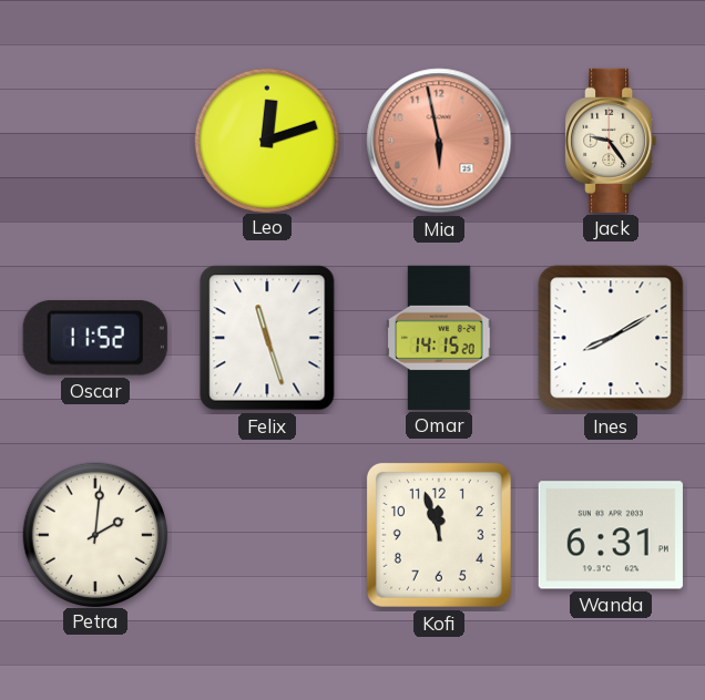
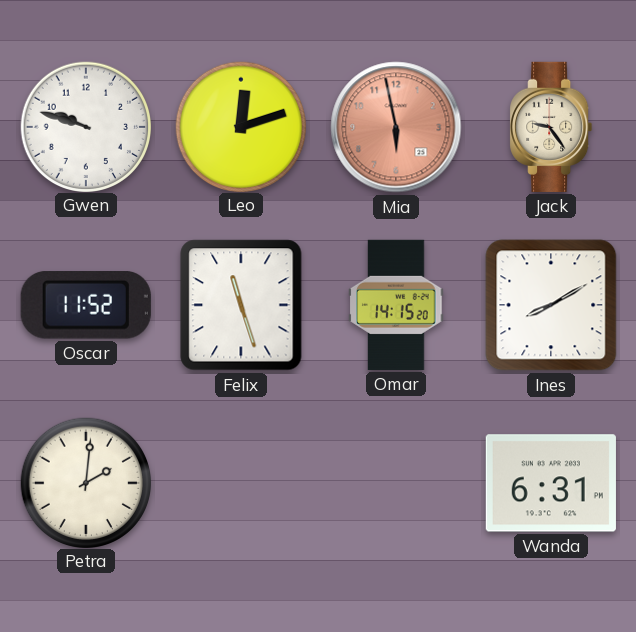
Gwen: none -> 9:48 (85, 126)
Kofi: 11:57 -> none (439, 535)
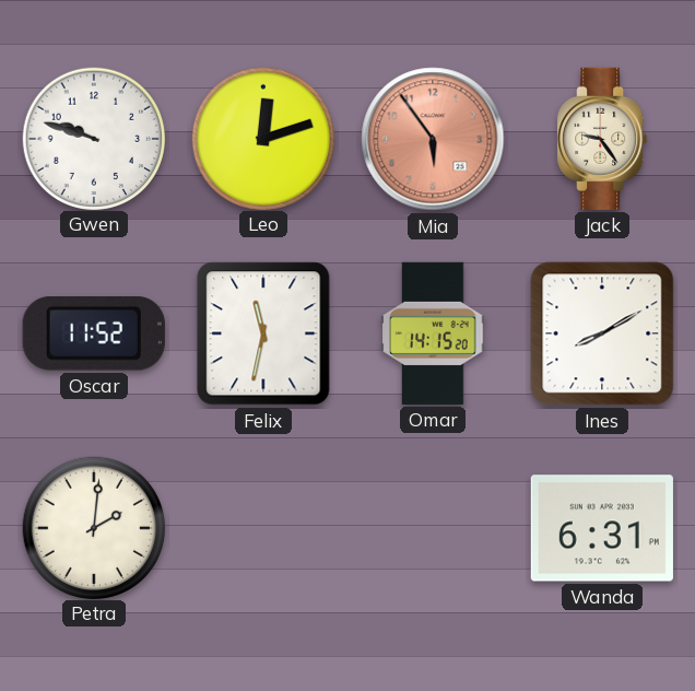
Mia: 5:58 -> 5:54 (433, 139)
Felix: 11:27 -> 11:32 (263, 333)
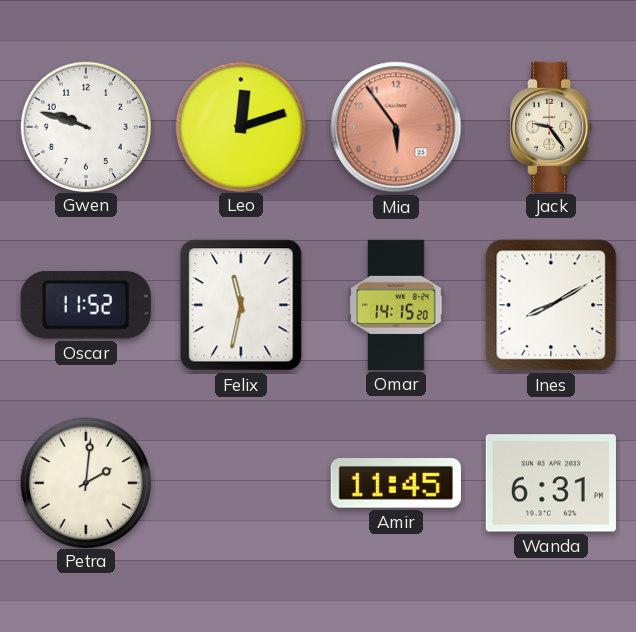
Amir: none -> 11:45 (396, 484)
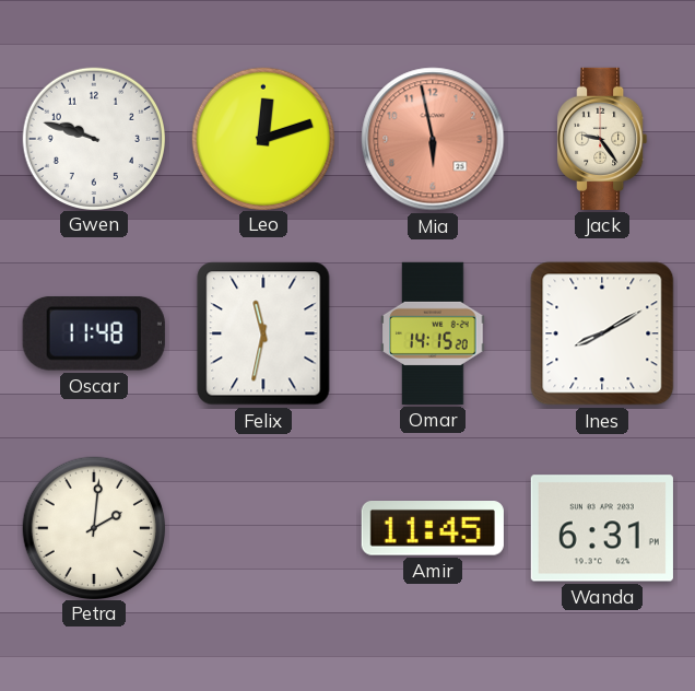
Mia: 5:54 -> 5:58 (433, 139)
Oscar: 11:52 -> 11:48 (94, 335)
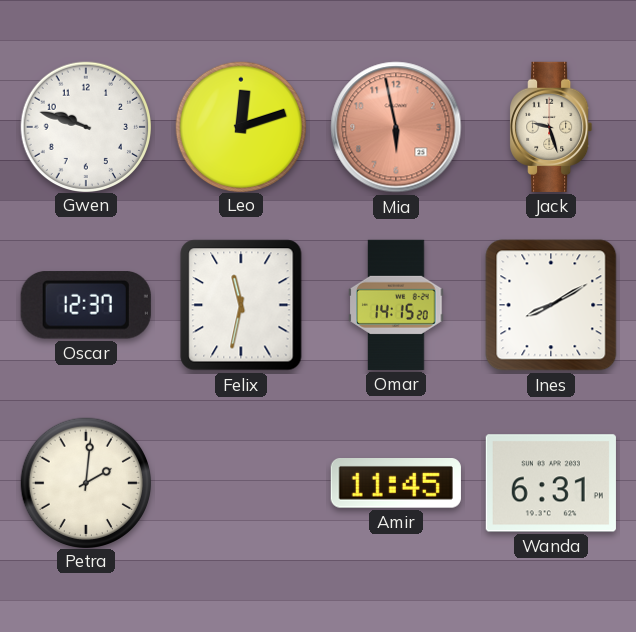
Jack: 9:24 -> 9:27 (551, 127)
Oscar: 11:48 -> 12:37 (86, 306)
